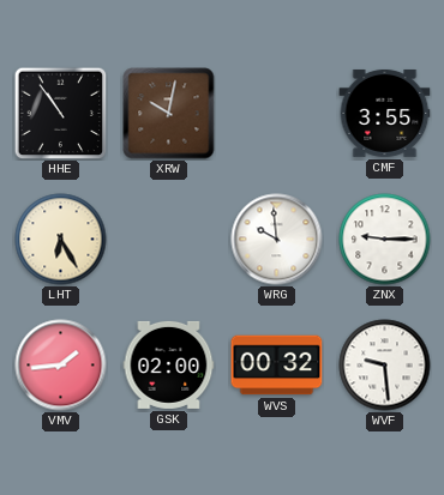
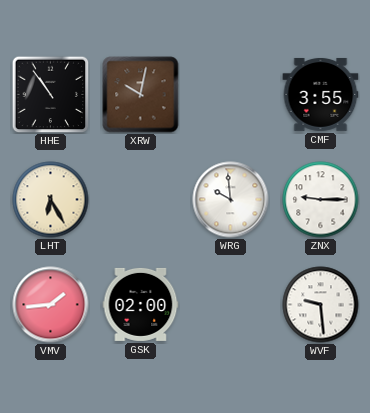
WVS: 00:32 -> none (277, 366)
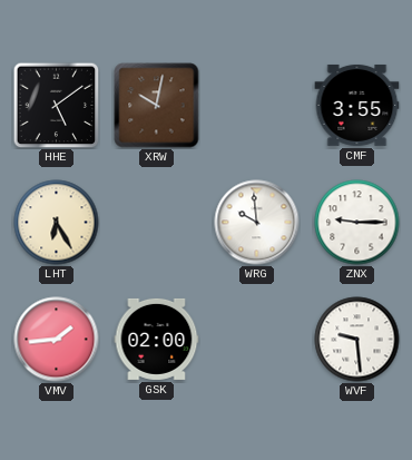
HHE: 10:54 -> 5:09 (56, 105)
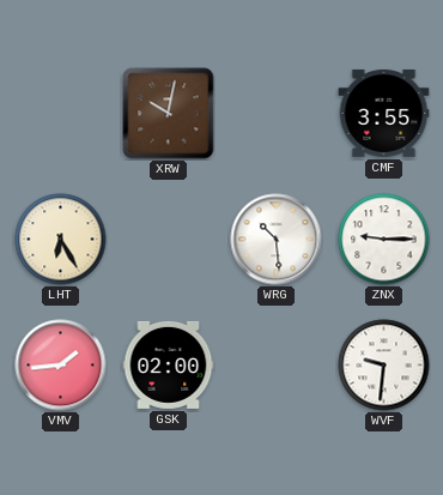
HHE: 5:09 -> none (56, 105)
WRG: 9:59 -> 10:29 (277, 240)
WVF: 9:29 -> 9:31 (384, 366)
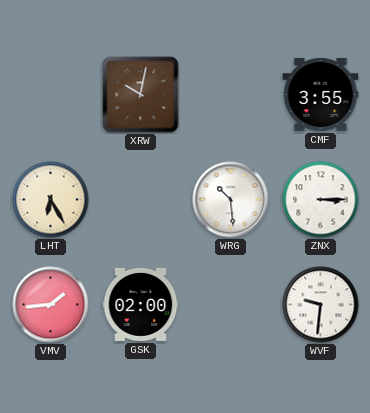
ZNX: 9:15 -> 3:15 (321, 200)
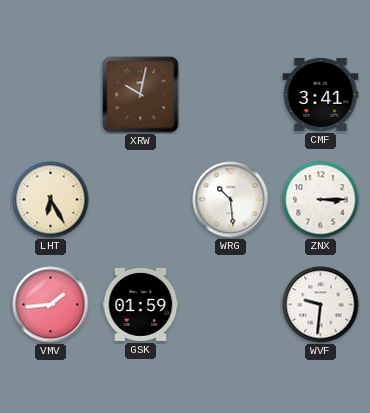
CMF: 3:55 -> 3:41 (321, 94)
GSK: 02:00 -> 01:59 (141, 304)
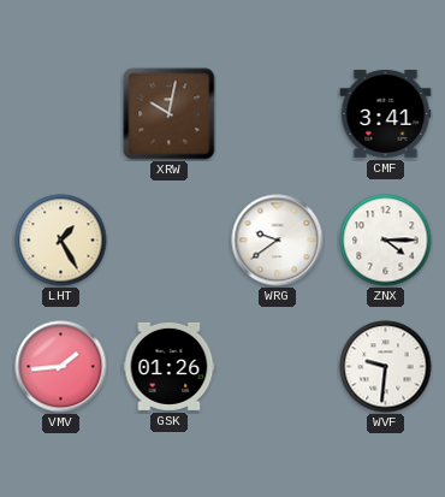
LHT: 6:25 -> 1:25 (61, 241)
WRG: 10:29 -> 9:39 (278, 241)
ZNX: 3:15 -> 4:15 (386, 241)
GSK: 01:59 -> 01:26 (170, 366)
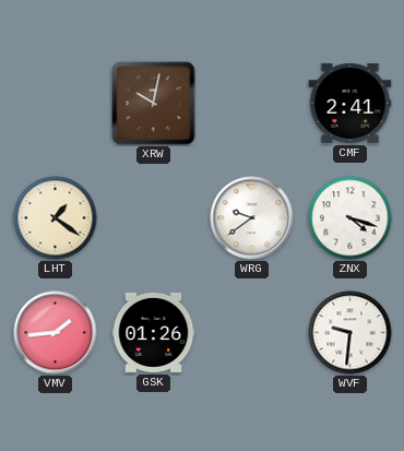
CMF: 3:41 -> 2:41 (350, 103)
LHT: 1:25 -> 1:21 (56, 218)
ZNX: 4:15 -> 4:18 (350, 218)
